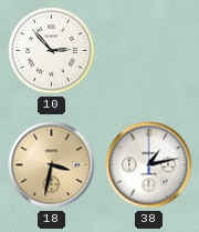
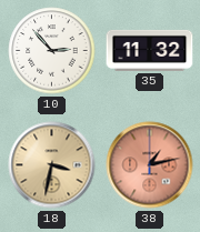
35: none -> 11:32 (150, 50)
38 dial: white -> salmon (150, 165)
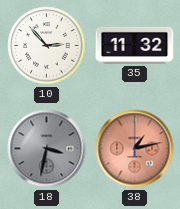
18 dial: champagne -> grey (47, 149)
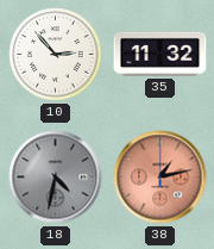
18: 3:32 -> 4:32 (56, 178)
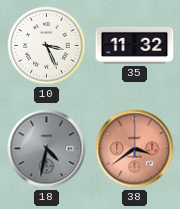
10: 2:53 -> 3:26 (47, 46)
38: 1:13 -> 3:39 (135, 149)
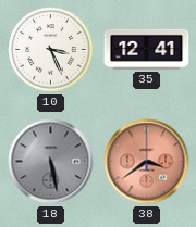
35: 11:32 -> 12:41 (147, 49)
18: 4:32 -> 5:28 (51, 162)
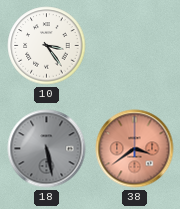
10: 3:26 -> 3:24 (47, 46)
35: 12:41 -> none (147, 49)
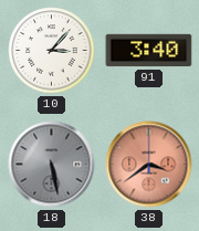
10: 3:24 -> 3:07 (52, 51)
91: none -> 3:40 (149, 51)
